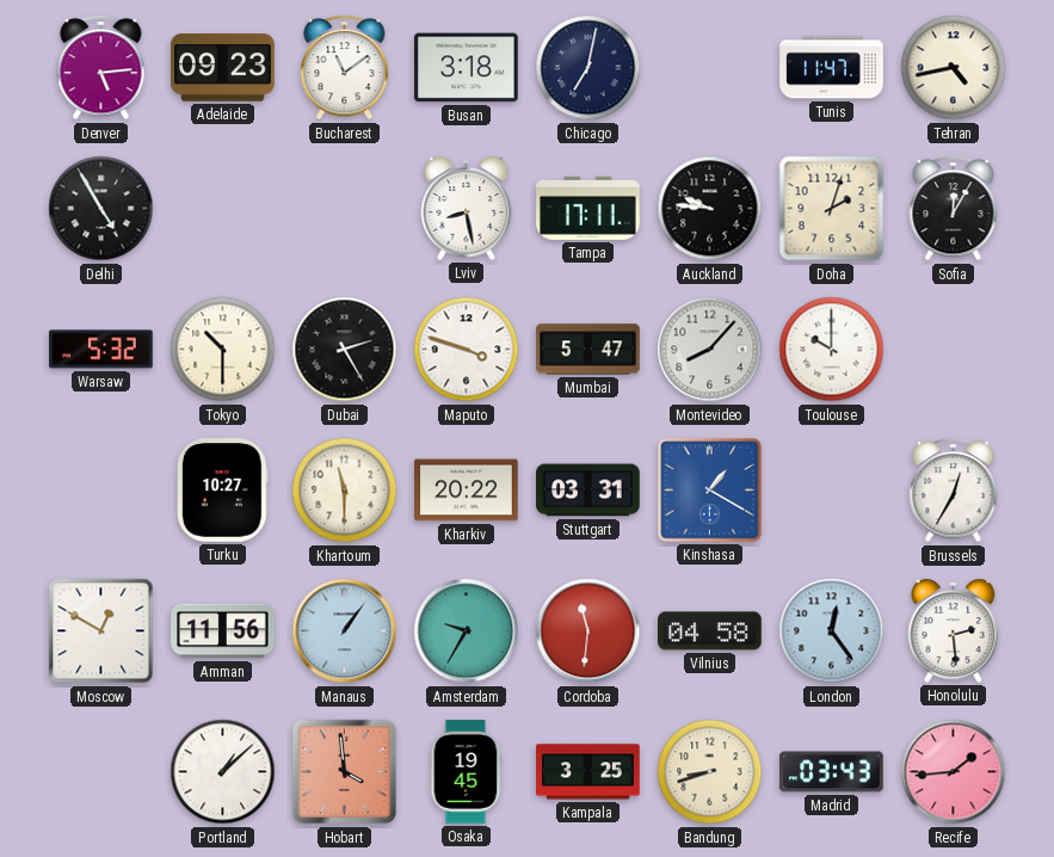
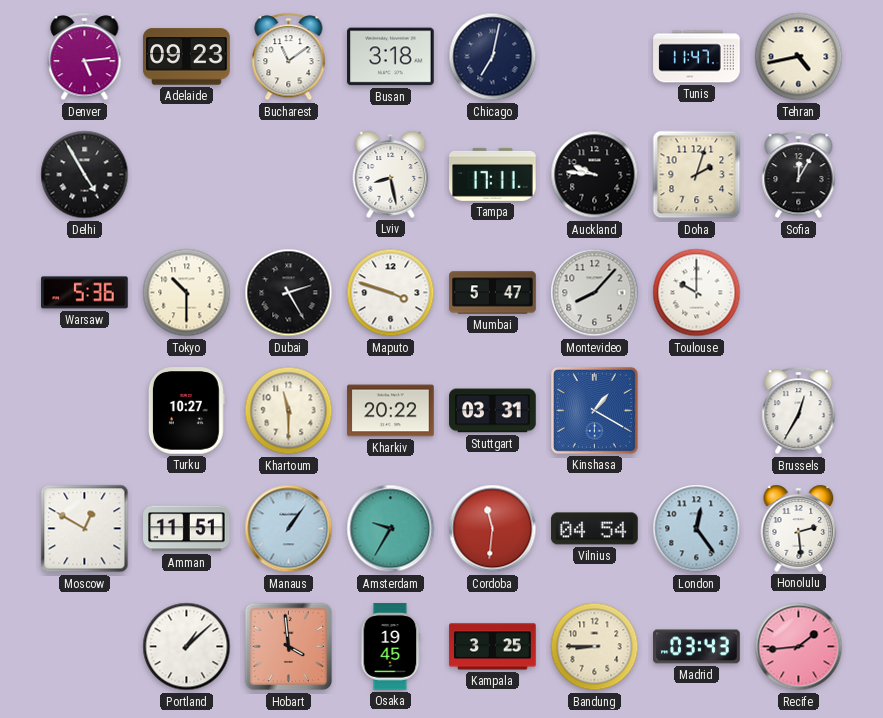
Warsaw: 5:32 -> 5:36 (85, 293)
Amman: 11:56 -> 11:51 (187, 529)
Vilnius: 04:58 -> 04:54 (595, 529)
Bandung: 8:42 -> 8:45 (595, 647)
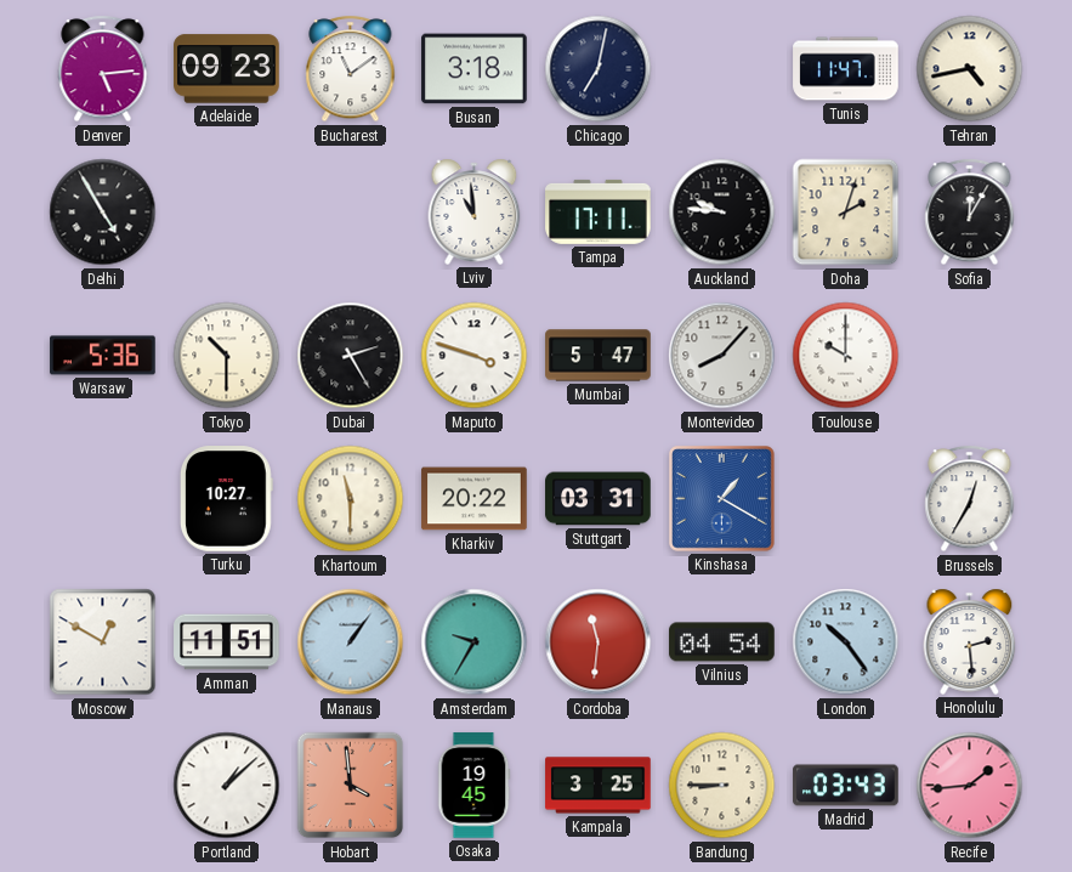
Lviv: 8:28 -> 10:59 (475, 211)
London: 12:24 -> 10:24 (846, 642)
